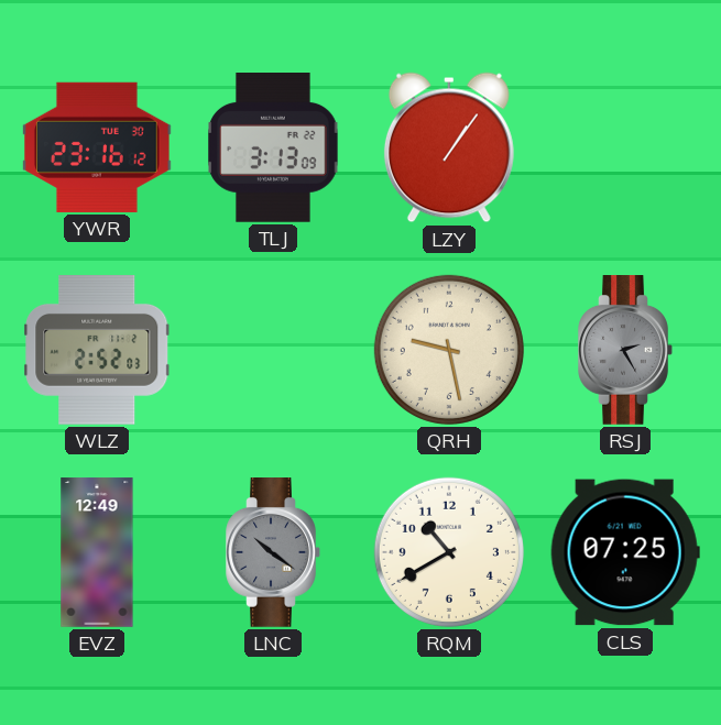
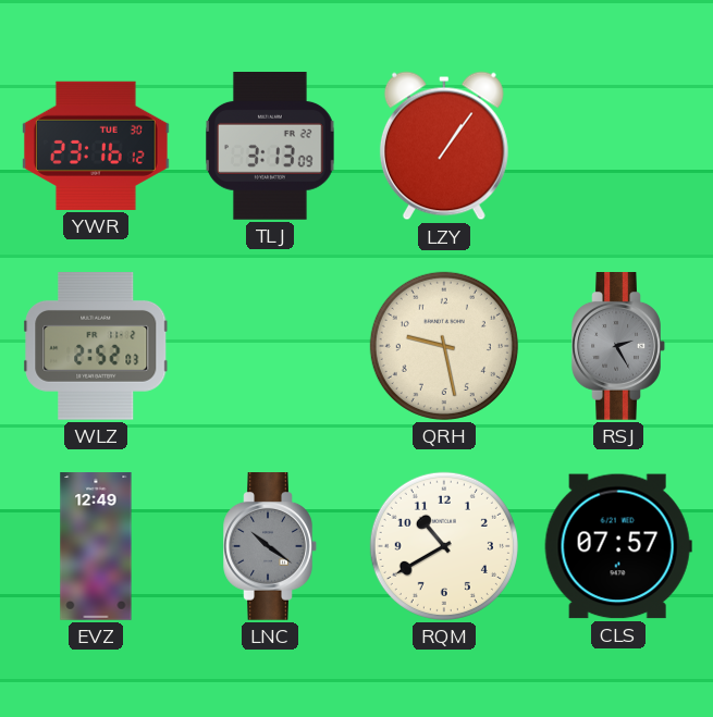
CLS: 07:25 -> 07:57 (618, 546)
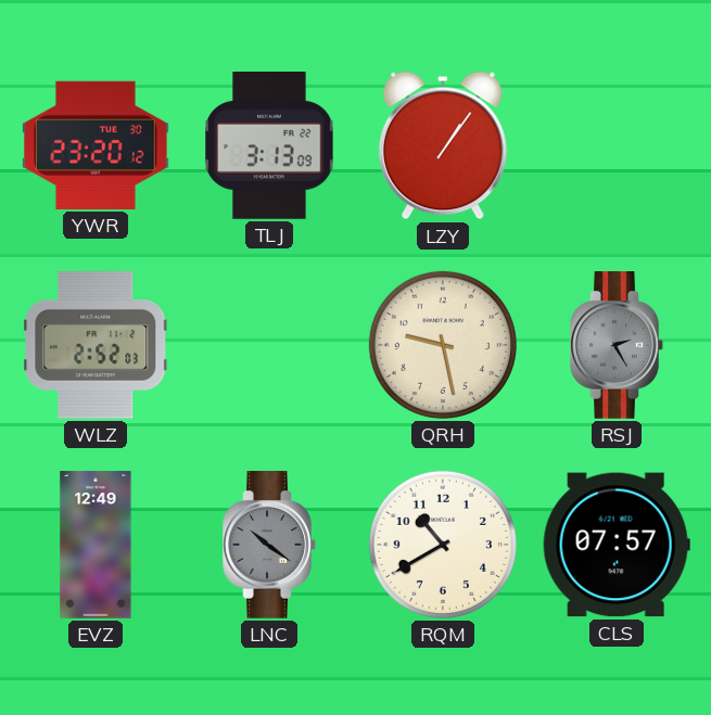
YWR: 23:16 -> 23:20 (97, 145)
